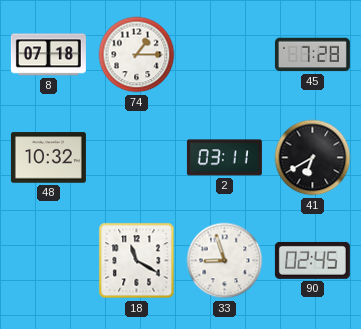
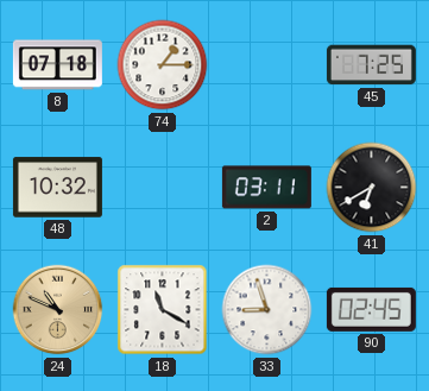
45: 7:28 -> 7:25 (371, 65)
24: none -> 10:49 (58, 310)
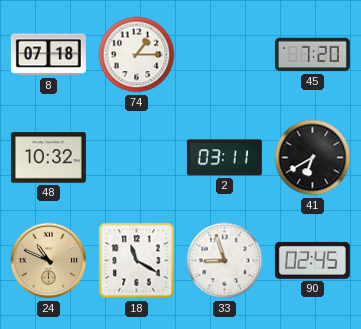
45: 7:25 -> 7:20 (312, 55)
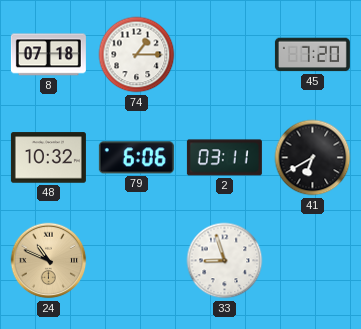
79: none -> 6:06 (136, 158)
18: 11:20 -> none (137, 261)
90: 02:45 -> none (312, 260)
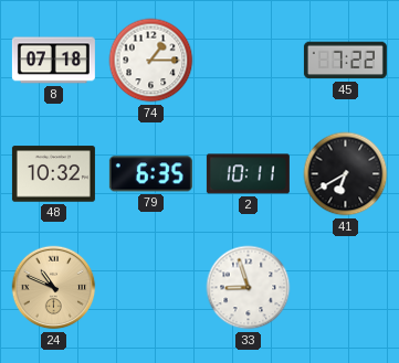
45: 7:20 -> 7:22 (345, 61)
79: 6:06 -> 6:35 (150, 174)
2: 03:11 -> 10:11 (248, 174)
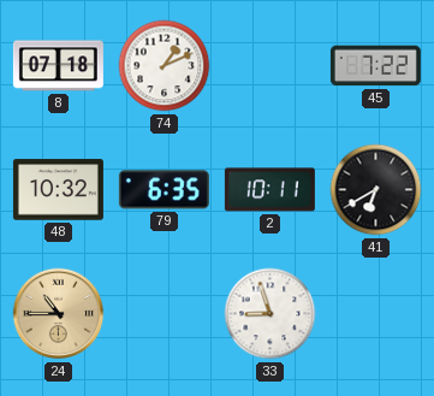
74: 1:15 -> 1:11 (165, 66)
24: 10:49 -> 10:45 (59, 314)
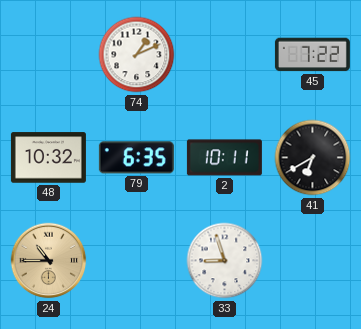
8: 07:18 -> none (58, 66)
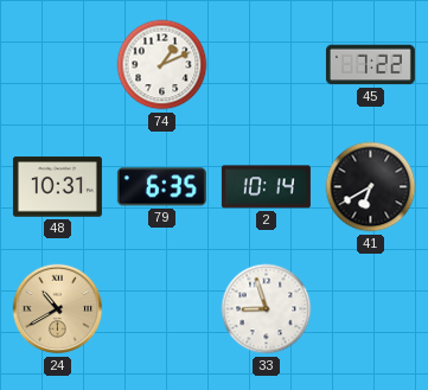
48: 10:32 -> 10:31 (57, 187)
2: 10:11 -> 10:14 (266, 187)
24: 10:45 -> 10:40 (58, 309)
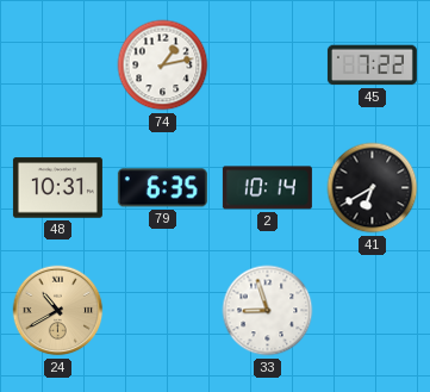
74: 1:11 -> 1:13 (163, 66)
